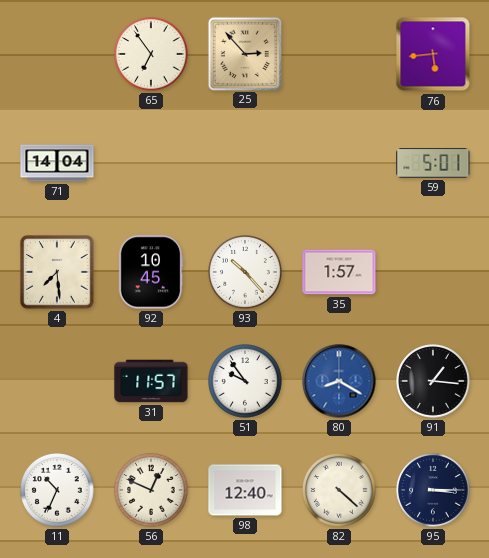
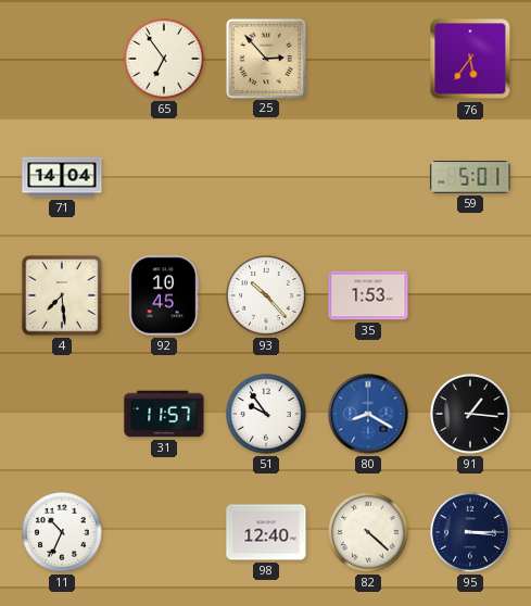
76: 5:44 -> 5:36 (470, 59)
35: 1:57 -> 1:53 (368, 295)
56: 12:49 -> none (151, 490)
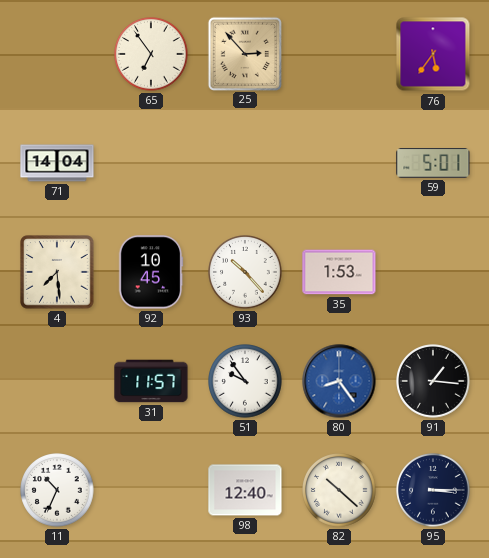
80: 8:20 -> 8:24 (339, 381)
82: 4:22 -> 10:22 (339, 490)
